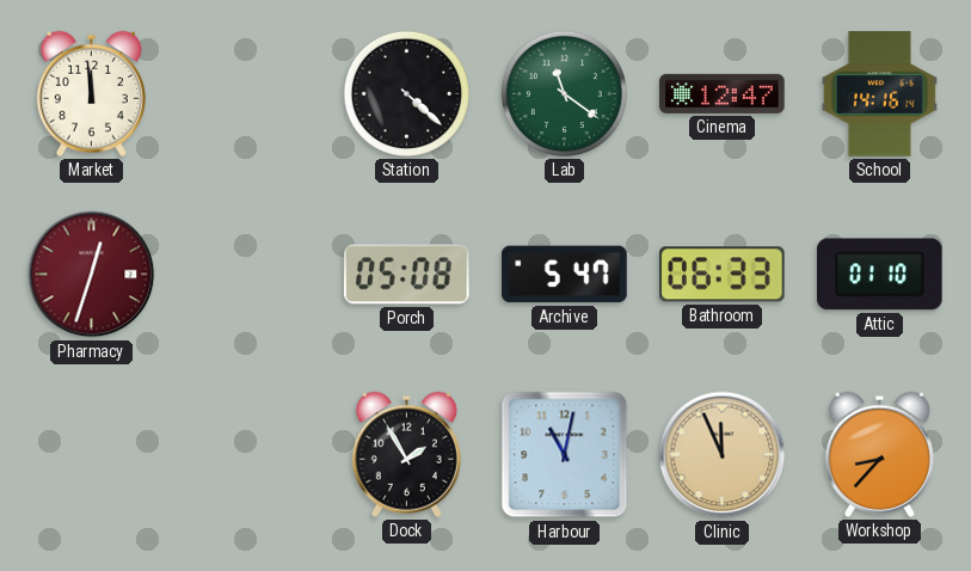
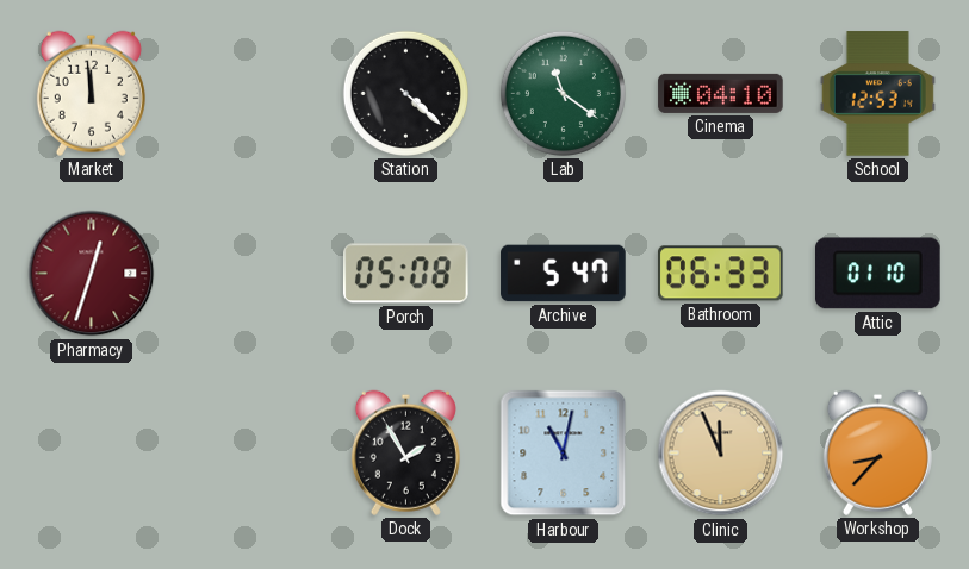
Cinema: 12:47 -> 04:10 (721, 93)
School: 14:16 -> 12:53 (877, 94)
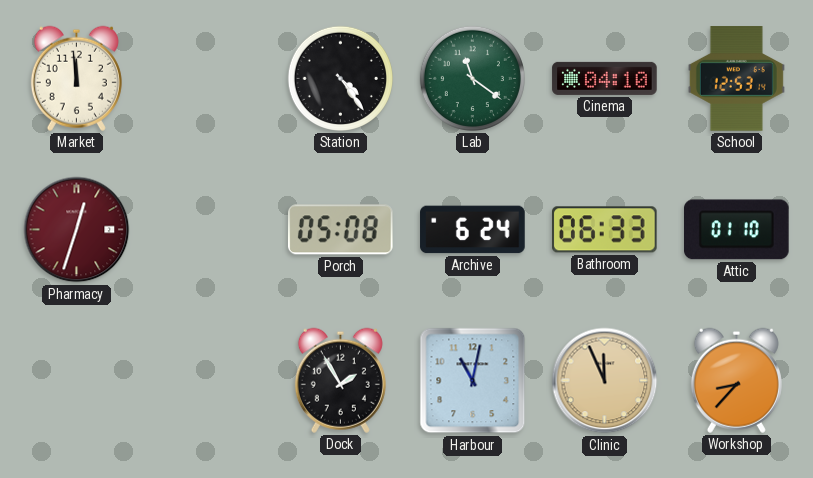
Station: 4:22 -> 4:24 (340, 78)
Archive: 5:47 -> 6:24 (473, 230)
